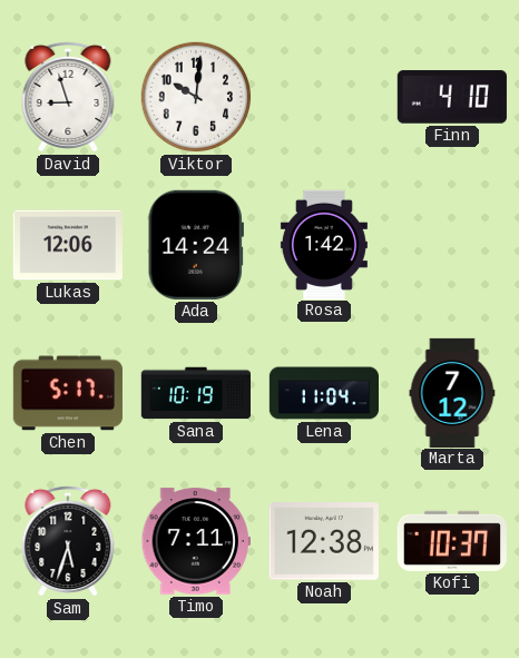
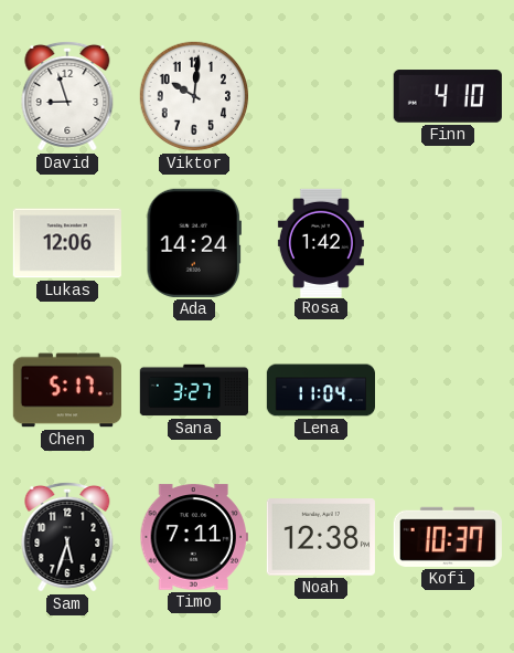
Sana: 10:19 -> 3:27 (193, 390)
Marta: 7:12 -> none (452, 392)
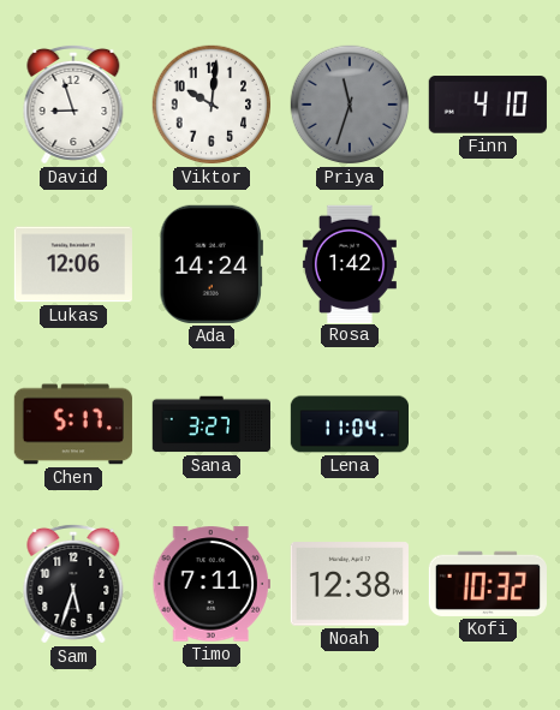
Priya: none -> 11:33 (350, 105)
Kofi: 10:37 -> 10:32 (488, 584)
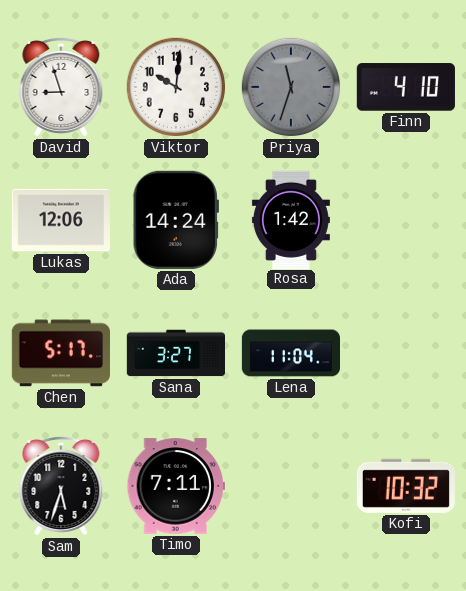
Noah: 12:38 -> none (350, 584)
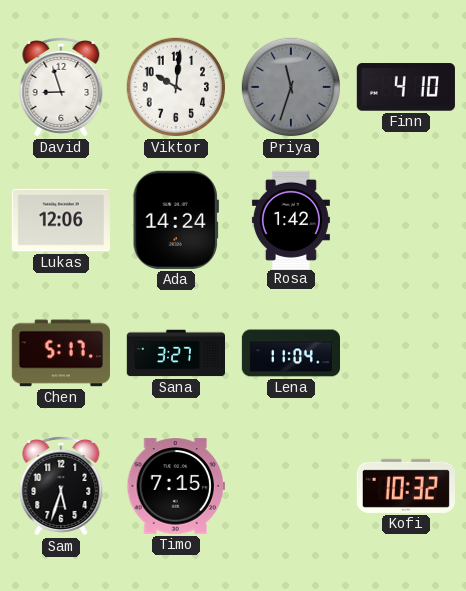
Timo: 7:11 -> 7:15 (176, 486)
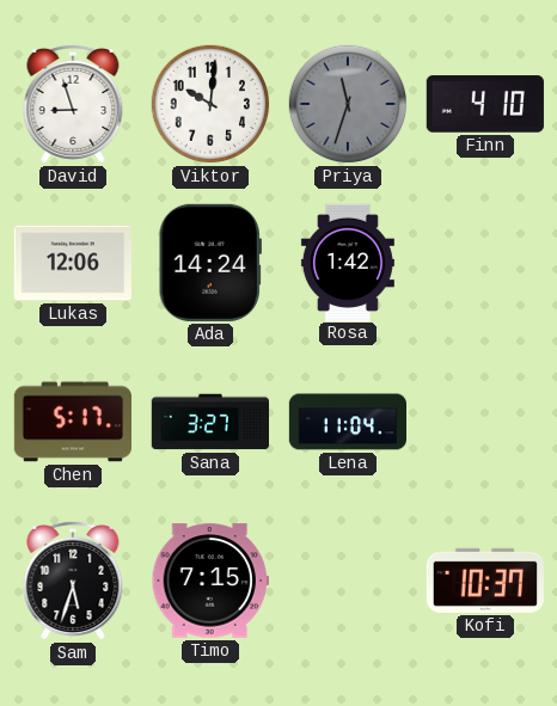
Kofi: 10:32 -> 10:37 (485, 581)
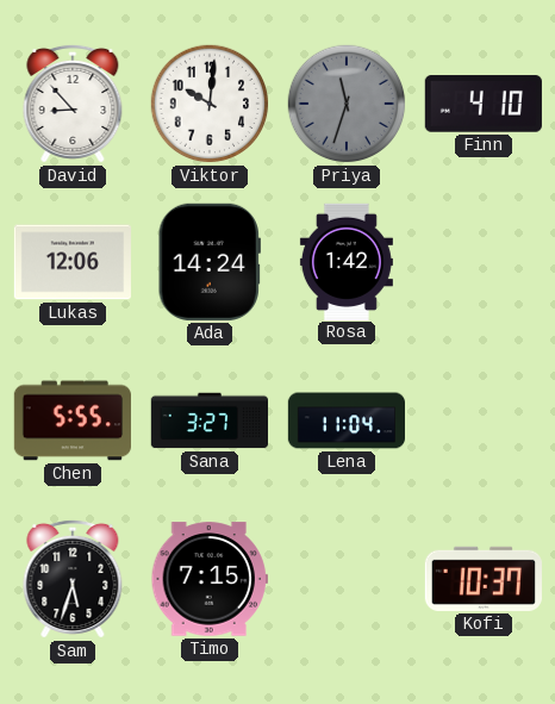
David: 8:57 -> 8:53 (73, 104)
Chen: 5:17 -> 5:55 (73, 420)
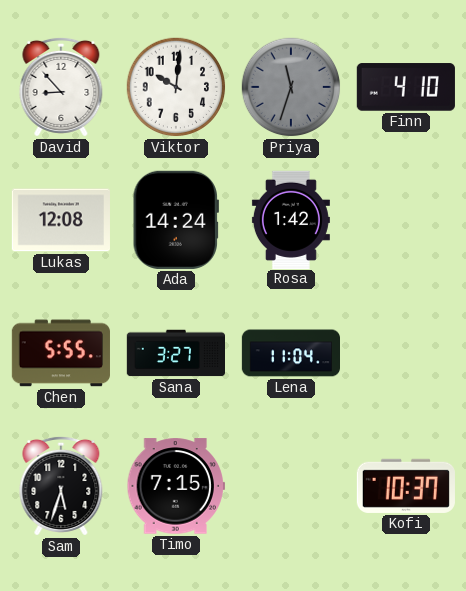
Lukas: 12:06 -> 12:08 (61, 220)
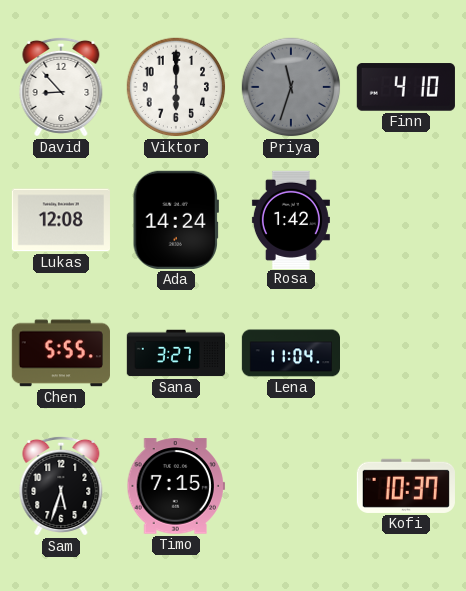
Viktor: 10:01 -> 6:00 (176, 87)
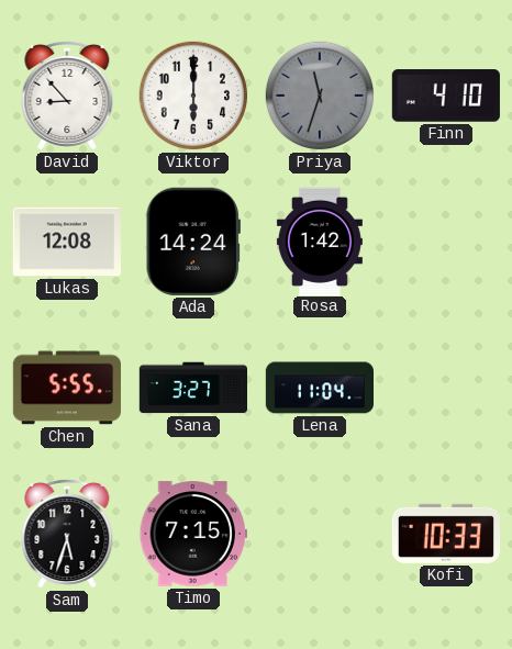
Kofi: 10:37 -> 10:33 (446, 534)
